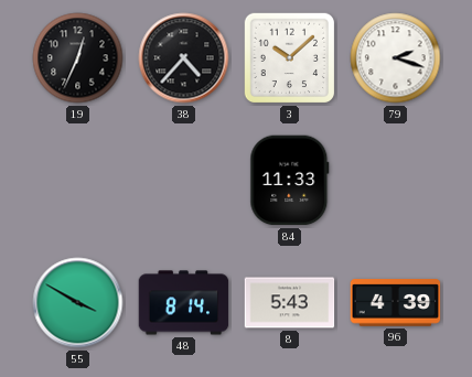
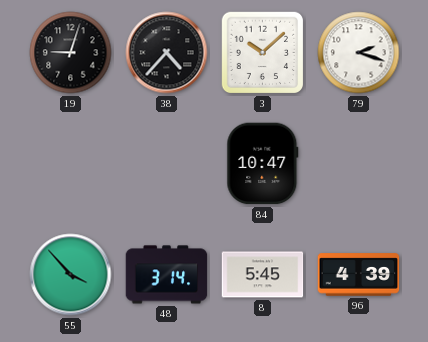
19: 12:34 -> 9:03 (71, 53)
84: 11:33 -> 10:47 (263, 164)
55: 3:50 -> 3:53 (71, 275)
48: 8:14 -> 3:14 (167, 275)
8: 5:43 -> 5:45 (263, 275)
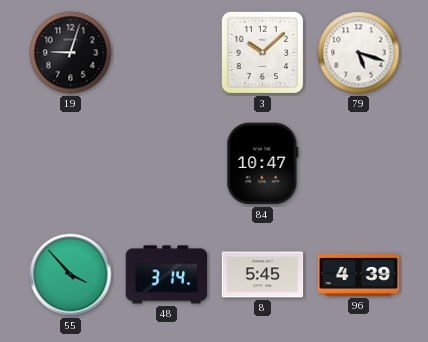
38: 4:37 -> none (167, 53)
79: 2:18 -> 5:18 (359, 53)
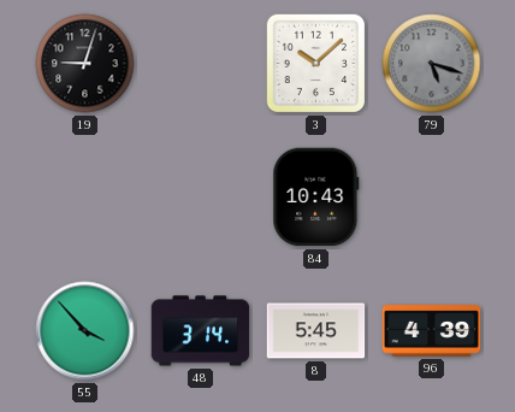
79 dial: white -> grey (432, 64)
84: 10:47 -> 10:43 (316, 198)
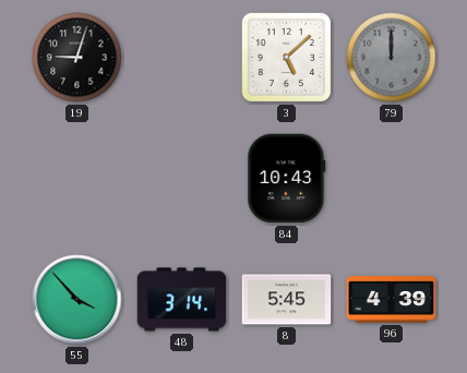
3: 10:08 -> 5:08 (287, 58)
79: 5:18 -> 12:00 (392, 58)
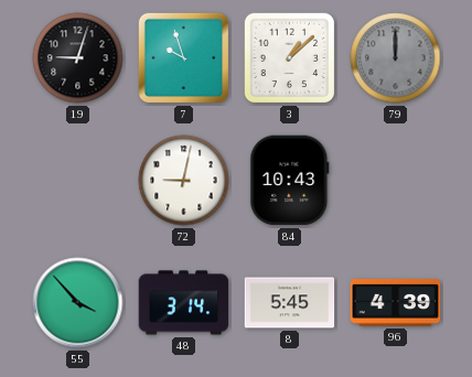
7: none -> 9:57 (184, 58)
3: 5:08 -> 1:08 (290, 58)
72: none -> 9:02 (184, 181)
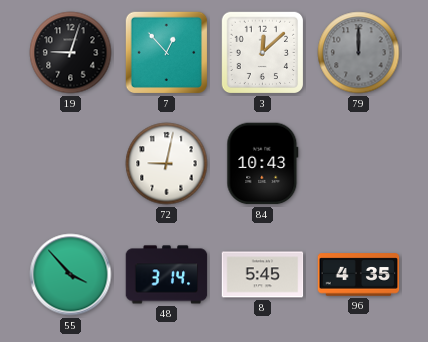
7: 9:57 -> 12:53 (167, 53)
3: 1:08 -> 12:08 (263, 53)
96: 4:39 -> 4:35 (359, 275)
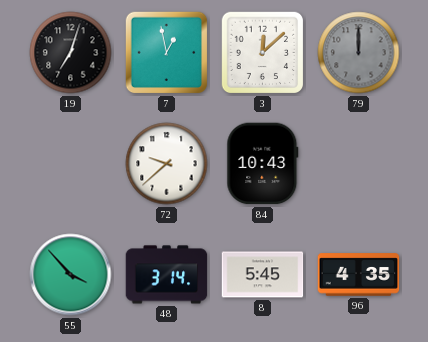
19: 9:03 -> 7:03 (71, 53)
7: 12:53 -> 12:58 (167, 53)
72: 9:02 -> 9:38 (167, 164)
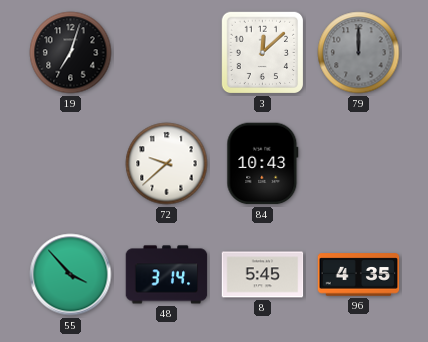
7: 12:58 -> none (167, 53)
